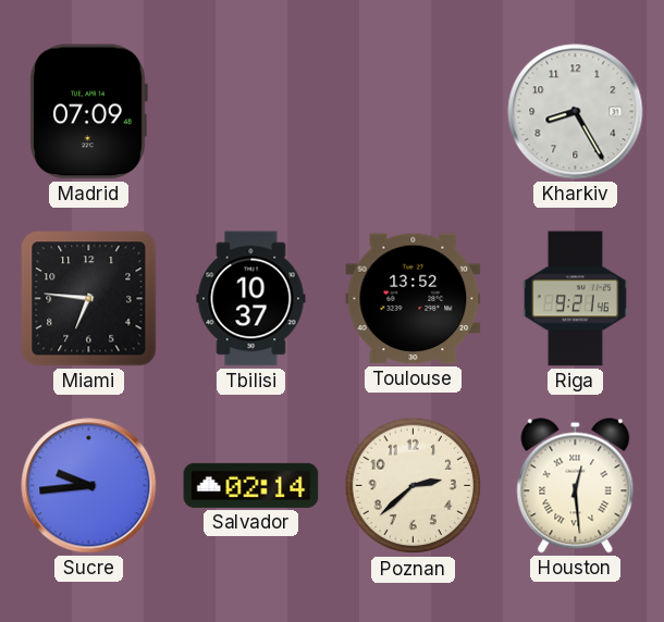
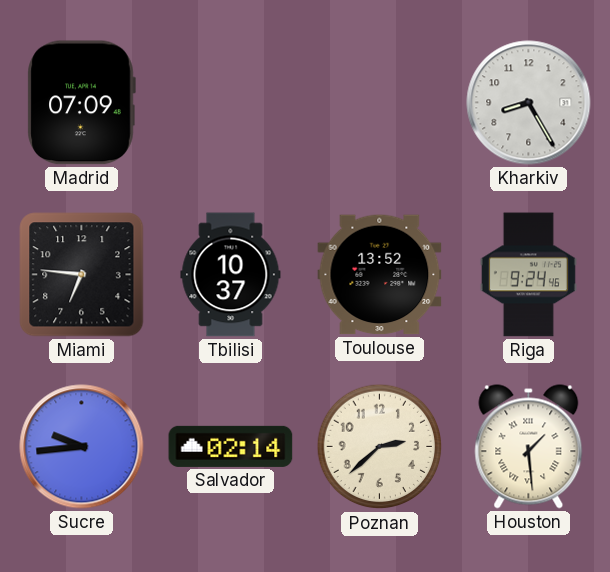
Riga: 9:21 -> 9:24 (528, 275)
Houston: 12:29 -> 1:29 (529, 447)
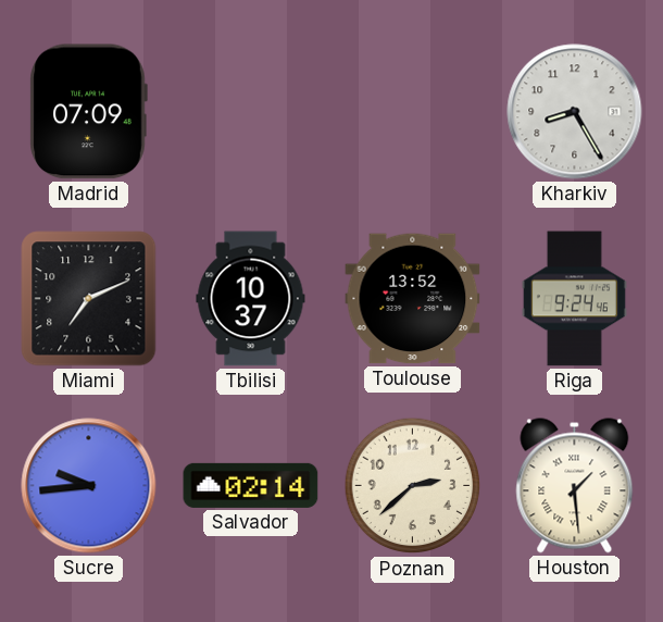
Miami: 6:46 -> 7:11 (89, 299)
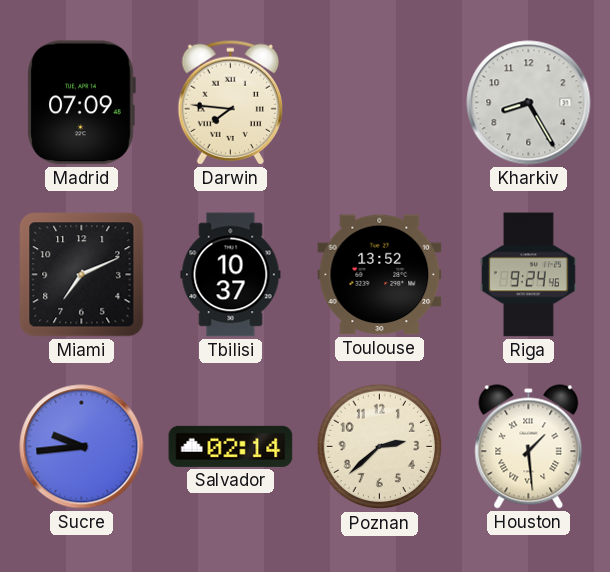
Darwin: none -> 7:46 (231, 102)
